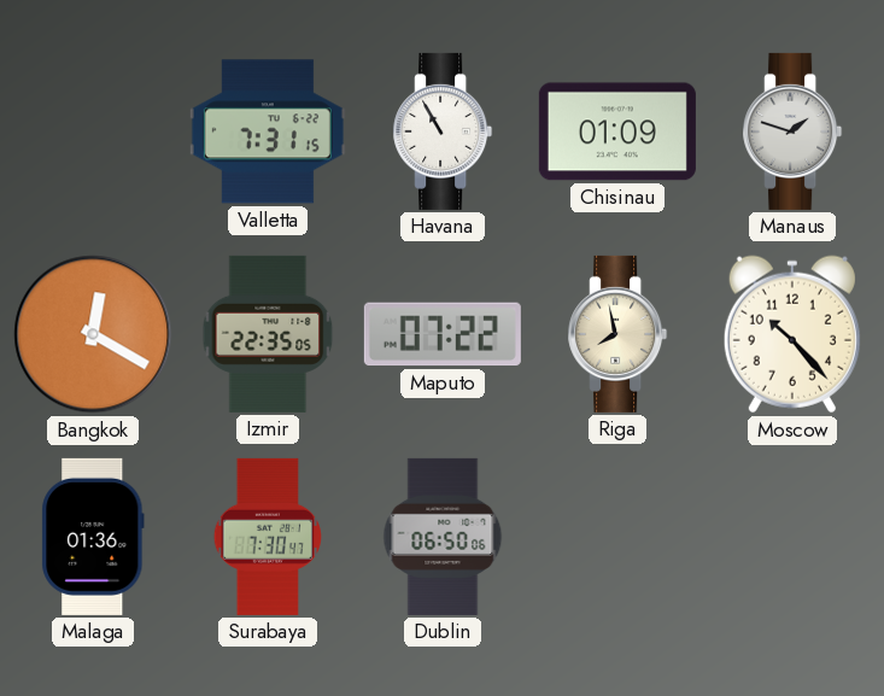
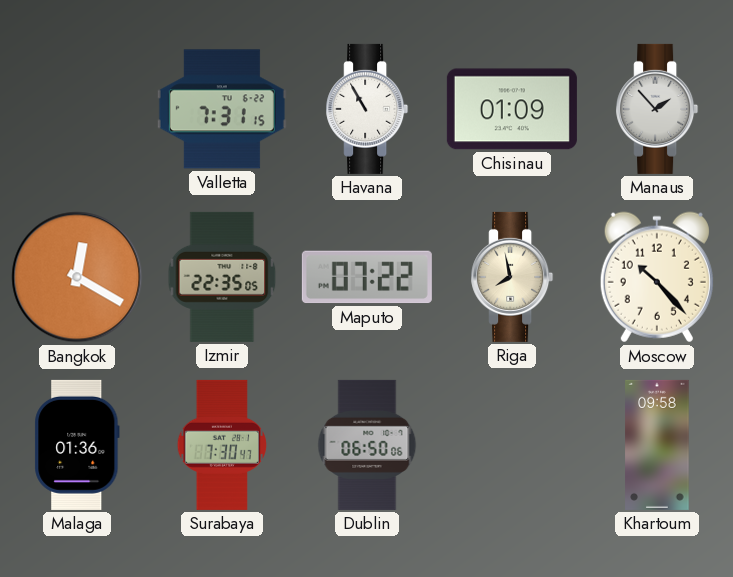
Manaus: 1:48 -> 1:53 (657, 109)
Khartoum: none -> 09:58 (657, 445)
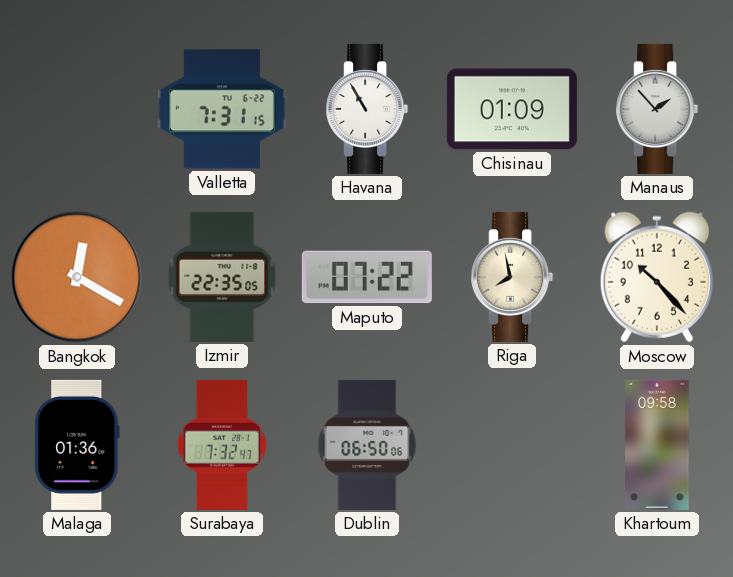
Surabaya: 7:30 -> 7:32 (222, 445)
